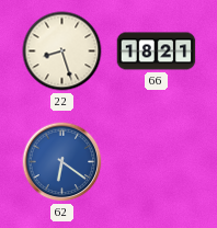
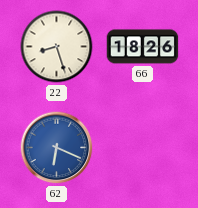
66: 18:21 -> 18:26 (143, 47)
62: 6:21 -> 6:19 (57, 148)
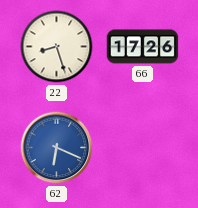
66: 18:26 -> 17:26 (143, 47)
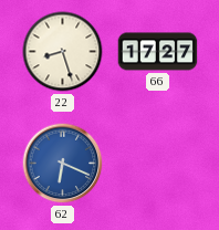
66: 17:26 -> 17:27 (158, 52)
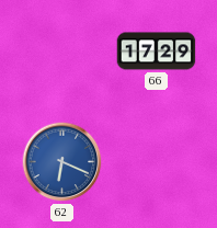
22: 8:27 -> none (63, 52)
66: 17:27 -> 17:29 (157, 52)
